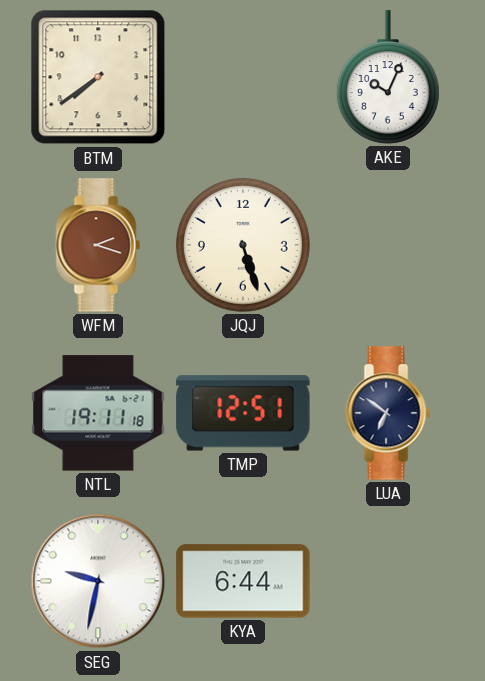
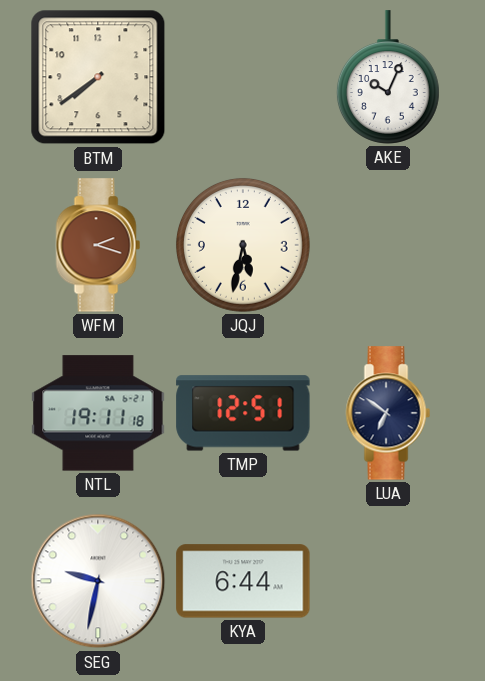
JQJ: 5:27 -> 5:32 (243, 245)
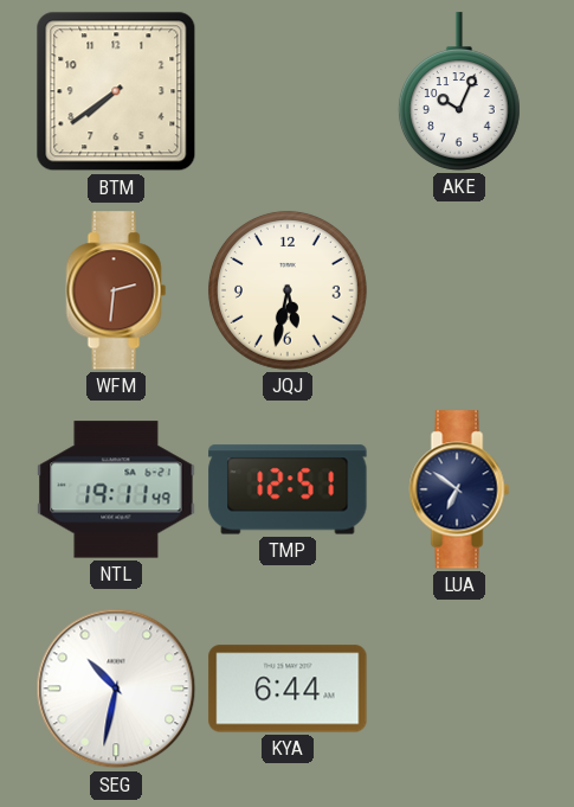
WFM: 2:18 -> 2:31 (116, 290)
NTL: 19:11:18 -> 19:11:49 (116, 489)
SEG: 9:32 -> 10:32 (116, 688)
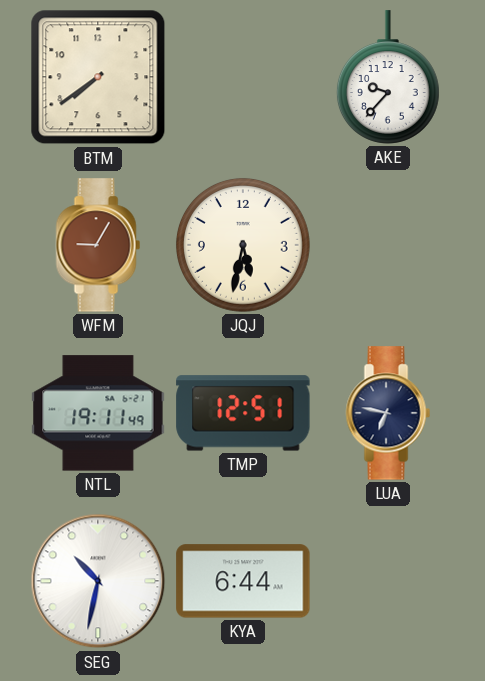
AKE: 10:04 -> 9:37 (388, 77)
WFM: 2:31 -> 9:05 (98, 245)
LUA: 6:51 -> 6:47 (388, 413)
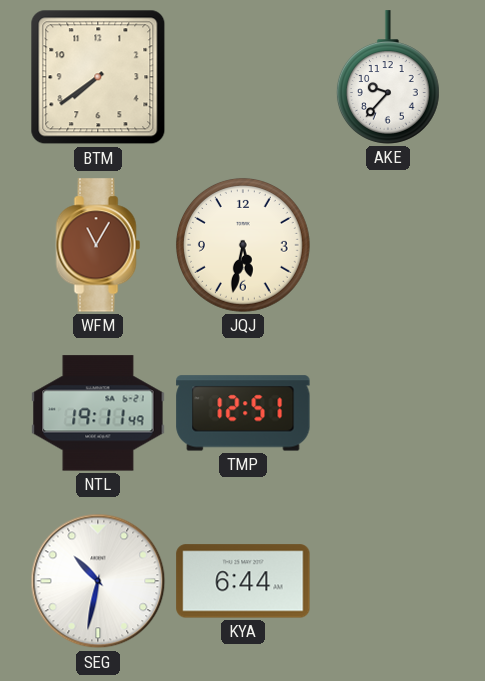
WFM: 9:05 -> 11:05 (98, 245)
LUA: 6:47 -> none (388, 413)
